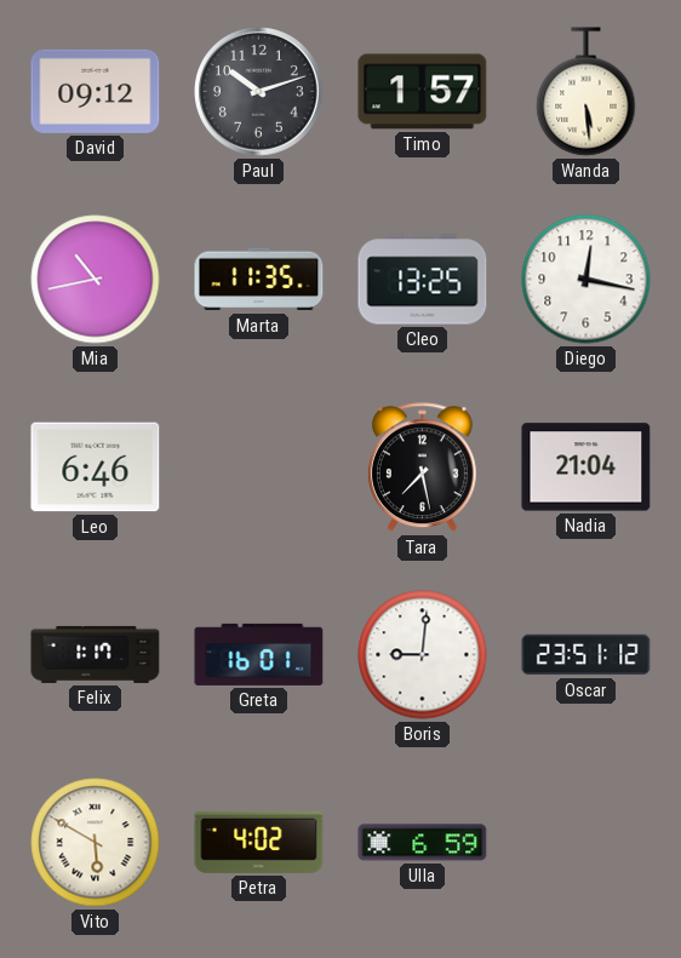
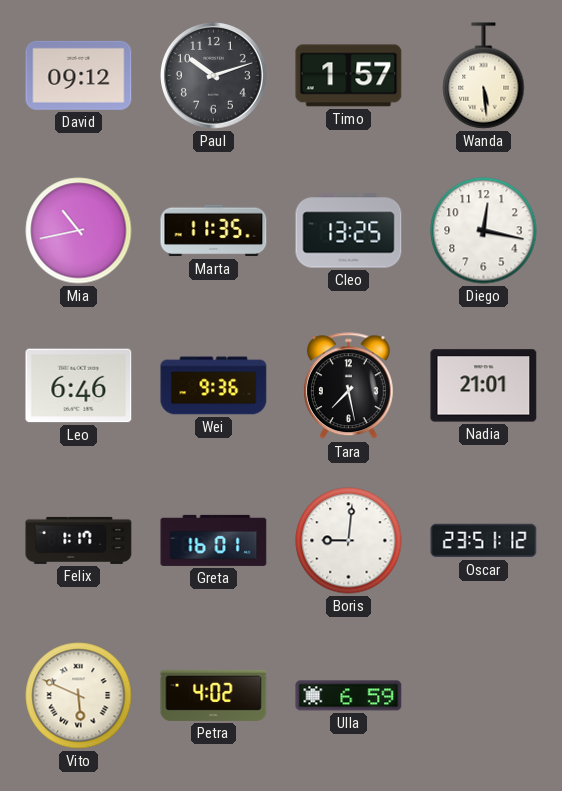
Wei: none -> 9:36 (214, 386)
Nadia: 21:04 -> 21:01 (484, 386)
Vito: 5:50 -> 5:49 (79, 696)
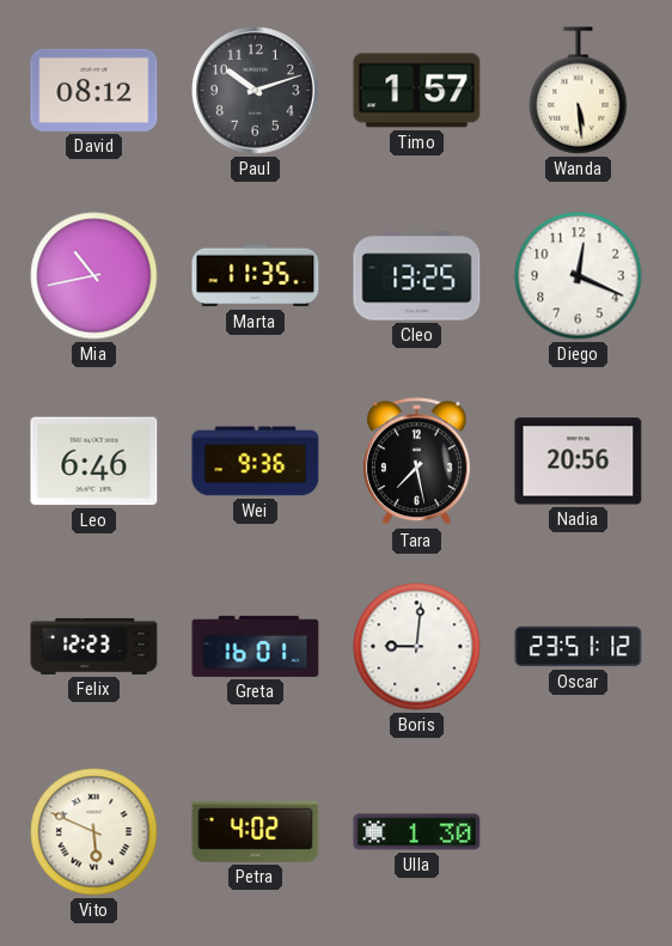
David: 09:12 -> 08:12 (94, 90)
Diego: 12:17 -> 12:19 (579, 276)
Nadia: 21:01 -> 20:56 (579, 462)
Felix: 1:17 -> 12:23 (94, 646)
Ulla: 6:59 -> 1:30 (417, 832)
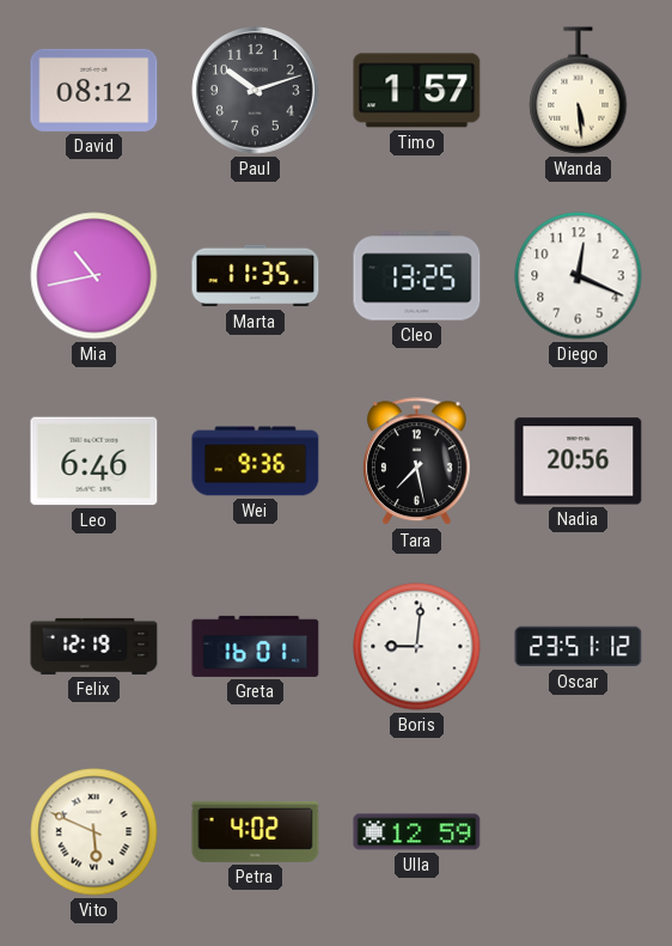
Felix: 12:23 -> 12:19 (94, 646)
Ulla: 1:30 -> 12:59 (417, 832)
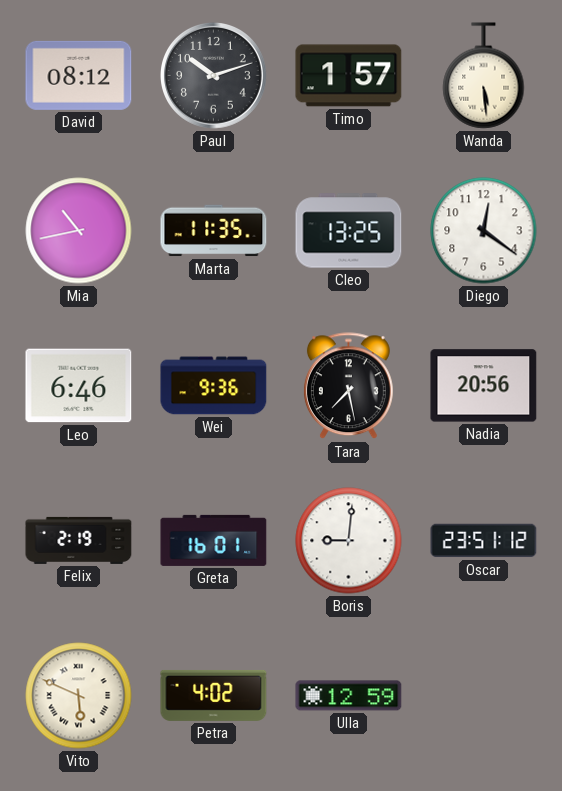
Diego: 12:19 -> 12:21 (484, 231)
Felix: 12:19 -> 2:19 (79, 540)
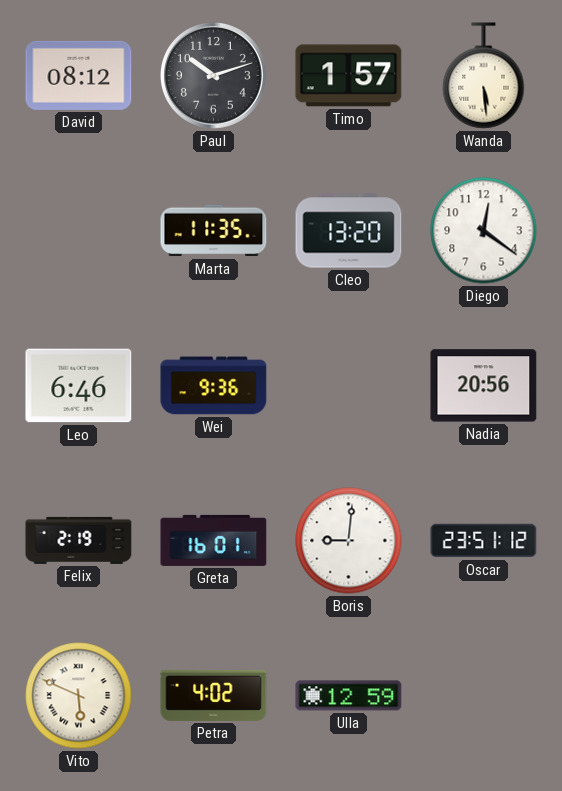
Mia: 10:43 -> none (79, 231)
Cleo: 13:25 -> 13:20 (349, 231)
Tara: 7:28 -> none (348, 386)
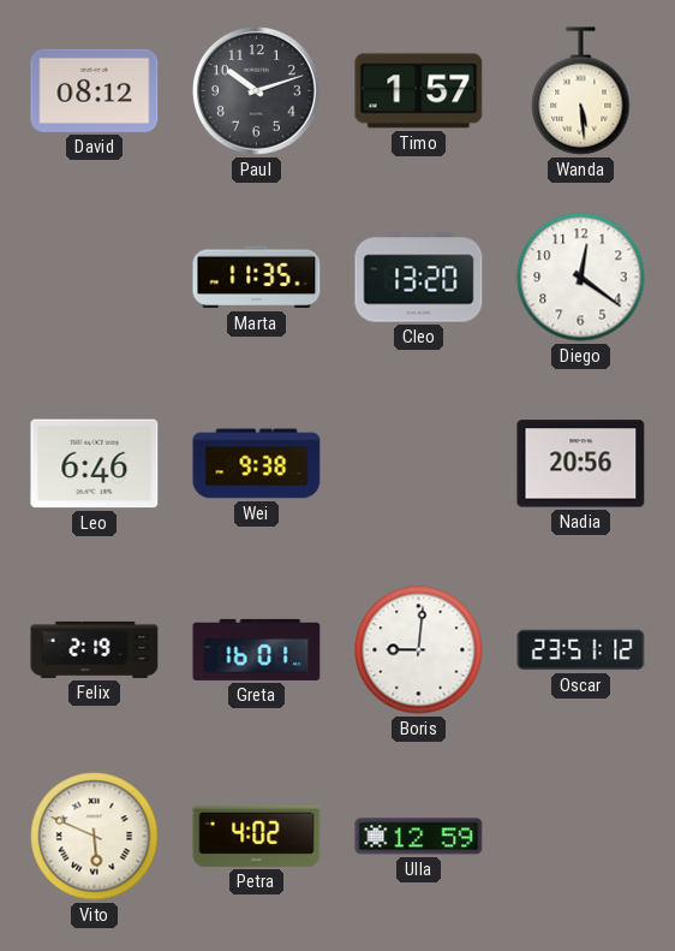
Wei: 9:36 -> 9:38 (257, 464)
